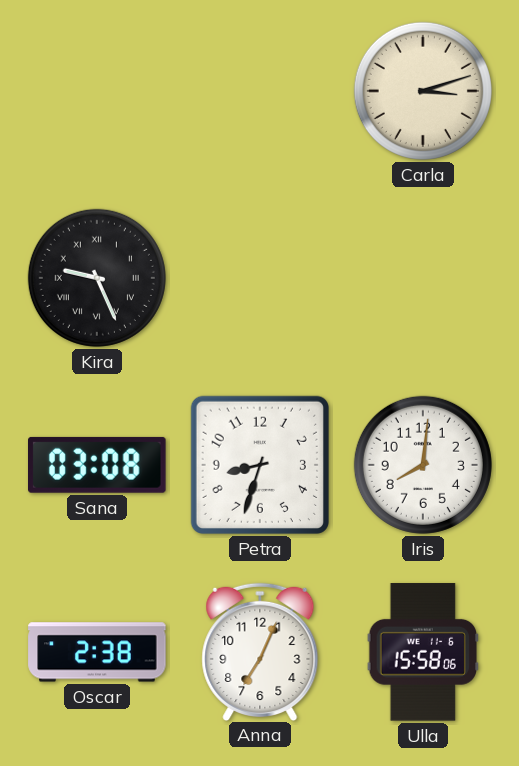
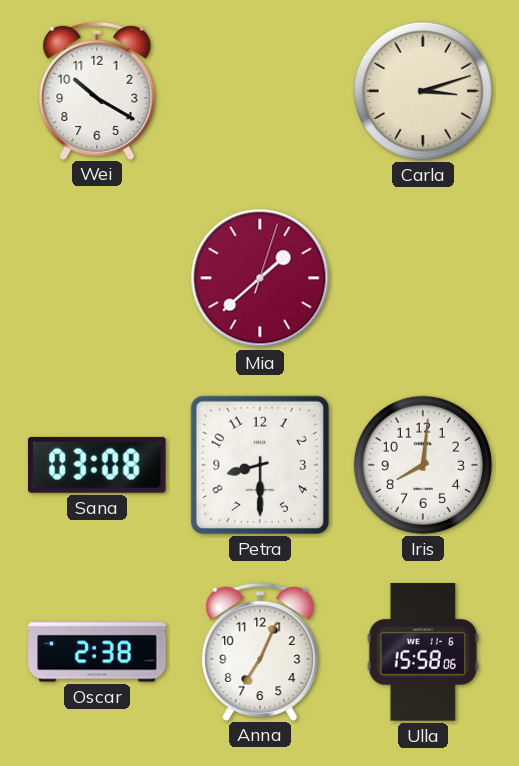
Wei: none -> 10:20 (97, 90)
Kira: 9:26 -> none (97, 278)
Mia: none -> 1:38 (260, 278)
Petra: 8:33 -> 8:30 (260, 465)
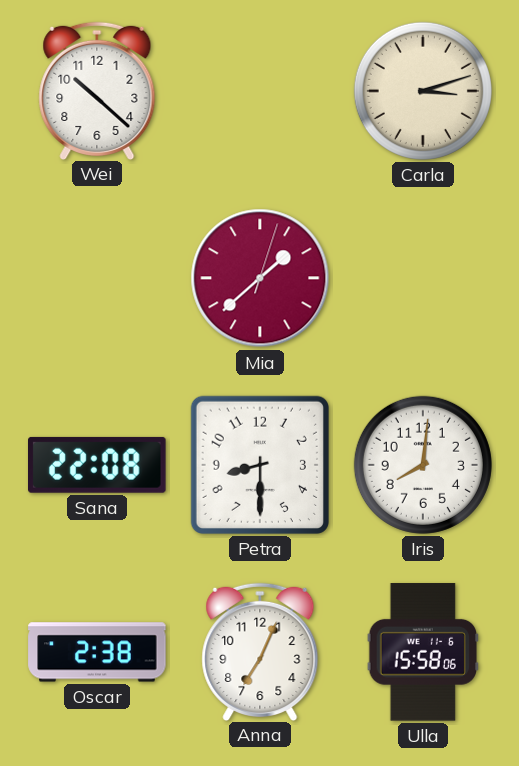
Wei: 10:20 -> 10:22 (97, 90)
Sana: 03:08 -> 22:08 (98, 465)
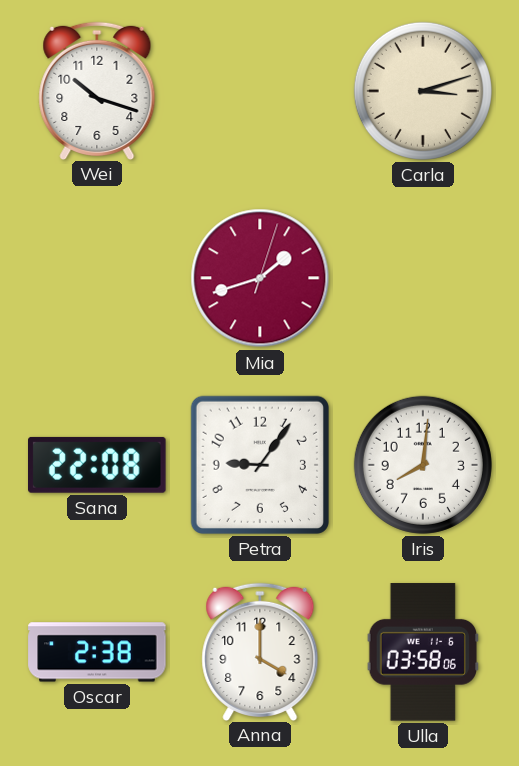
Wei: 10:22 -> 10:18 (97, 90)
Mia: 1:38 -> 1:42 (260, 278)
Petra: 8:30 -> 9:06 (260, 465)
Anna: 7:04 -> 4:00 (260, 651)
Ulla: 15:58 -> 03:58 (423, 652)
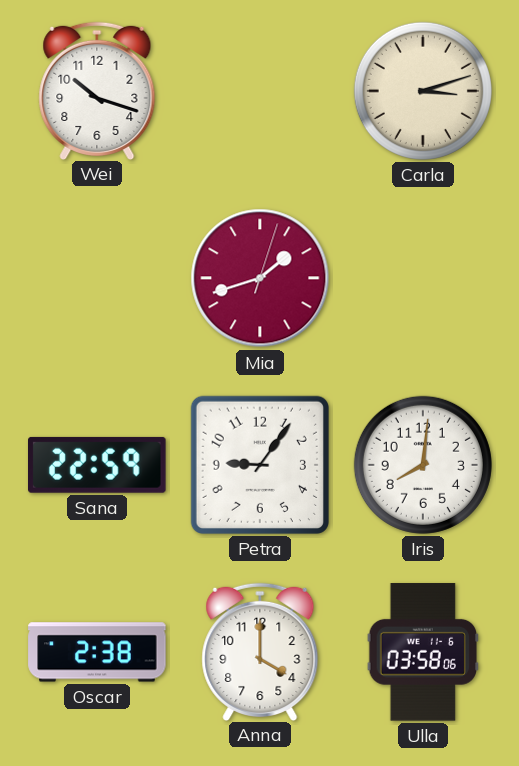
Sana: 22:08 -> 22:59 (98, 465)
